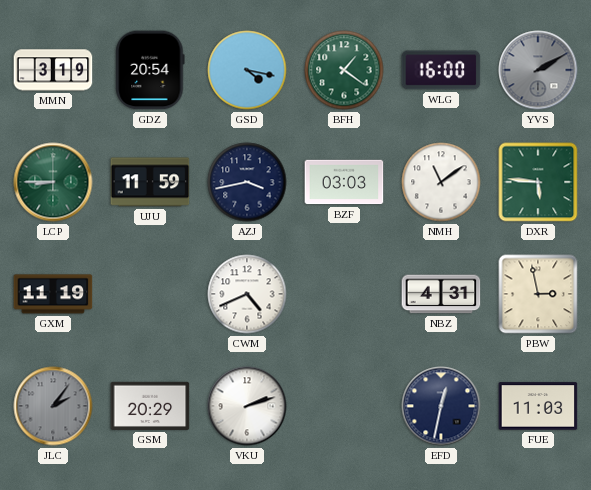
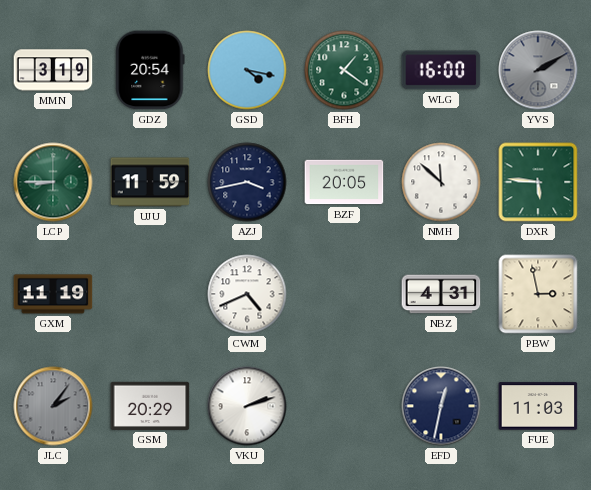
BZF: 03:03 -> 20:05 (344, 182)
NMH: 11:09 -> 11:52 (441, 182)
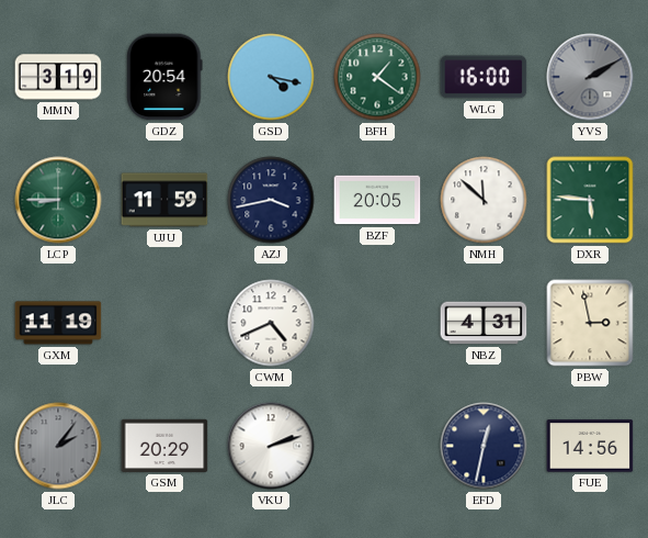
FUE: 11:03 -> 14:56 (590, 446)
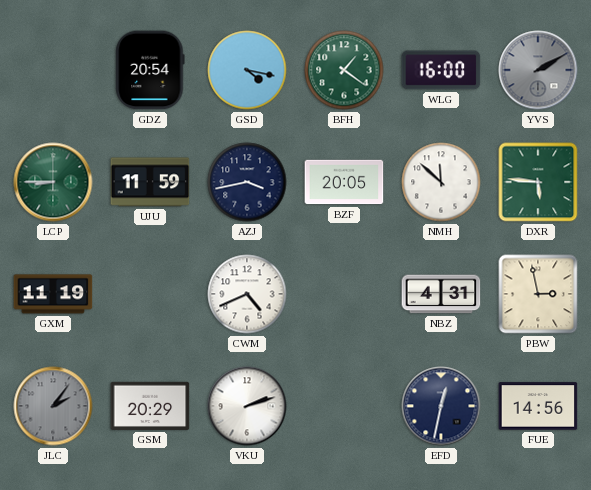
MMN: 3:19 -> none (58, 77)
